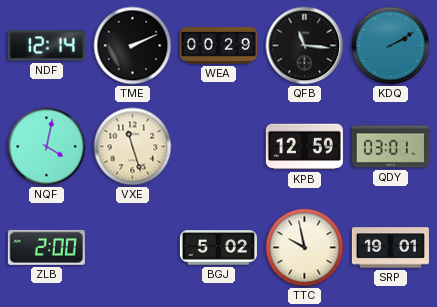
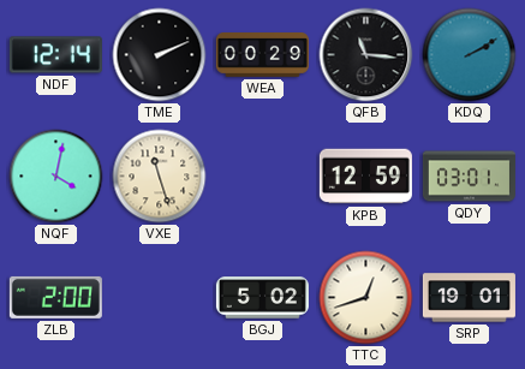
TTC: 9:58 -> 12:42 (366, 298)
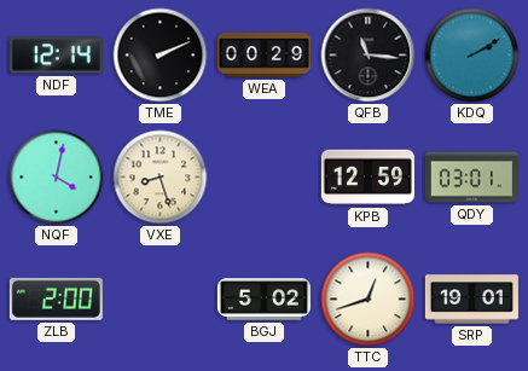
VXE: 11:27 -> 8:27 (161, 178)
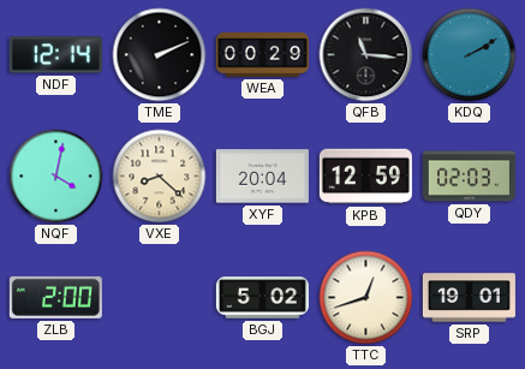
VXE: 8:27 -> 8:22 (160, 177)
XYF: none -> 20:04 (262, 177)
QDY: 03:01 -> 02:03 (469, 177)
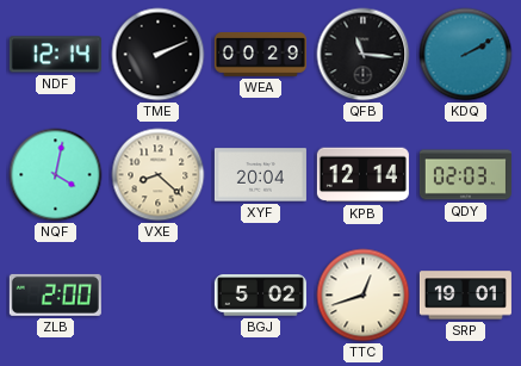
KPB: 12:59 -> 12:14 (362, 175)
